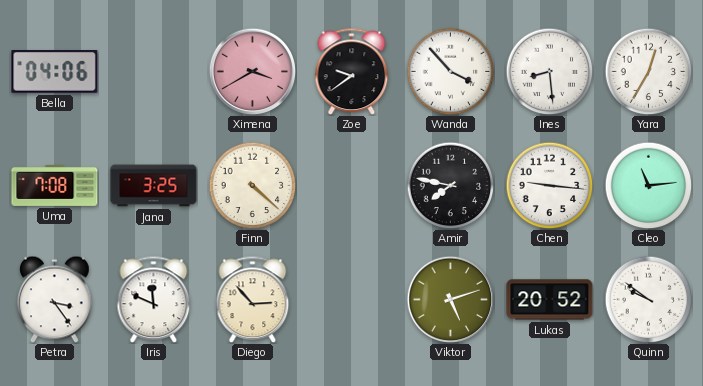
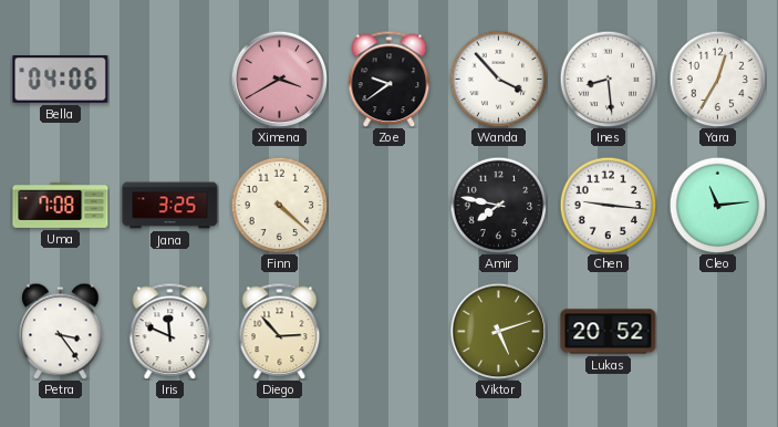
Quinn: 9:51 -> none (648, 299)
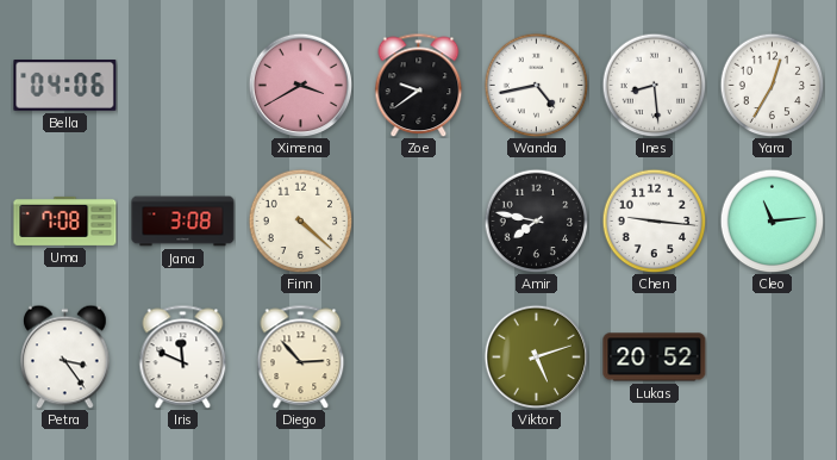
Wanda: 3:53 -> 4:43 (536, 85)
Jana: 3:25 -> 3:08 (183, 222)
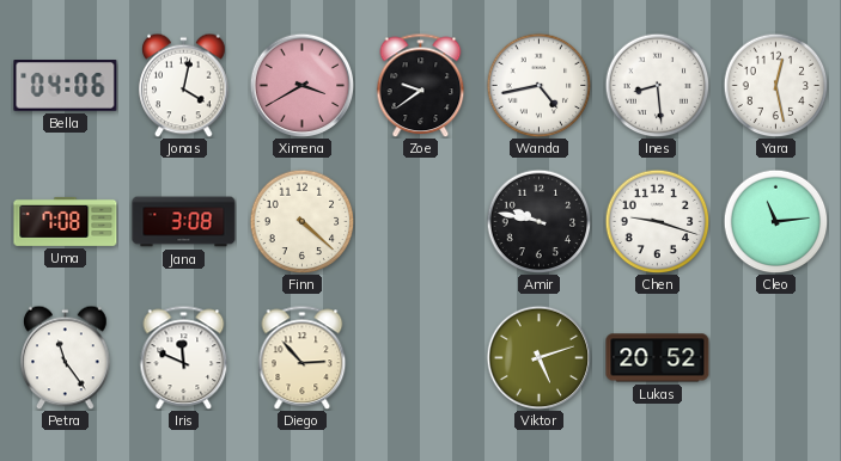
Jonas: none -> 4:02 (184, 85)
Yara: 12:35 -> 12:28 (775, 85)
Amir: 7:47 -> 9:47 (538, 221)
Chen: 9:16 -> 9:18 (657, 221)
Petra: 3:24 -> 11:24 (66, 357)
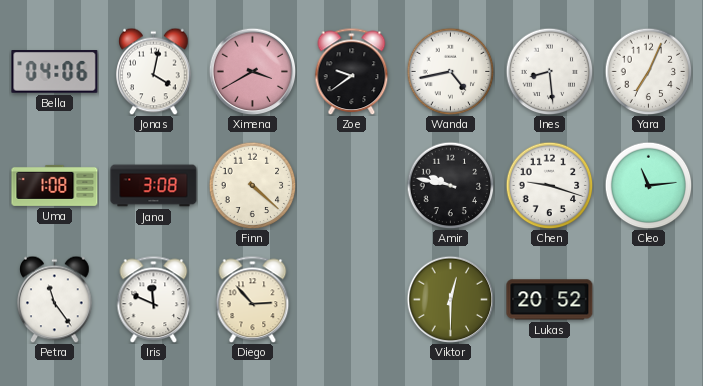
Yara: 12:28 -> 7:04 (648, 71)
Uma: 7:08 -> 1:08 (55, 185)
Viktor: 5:12 -> 12:30 (450, 299)
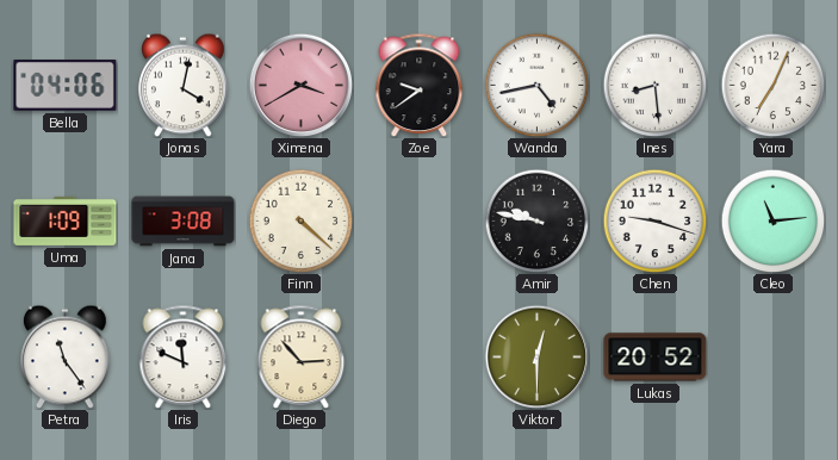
Uma: 1:08 -> 1:09 (66, 220)
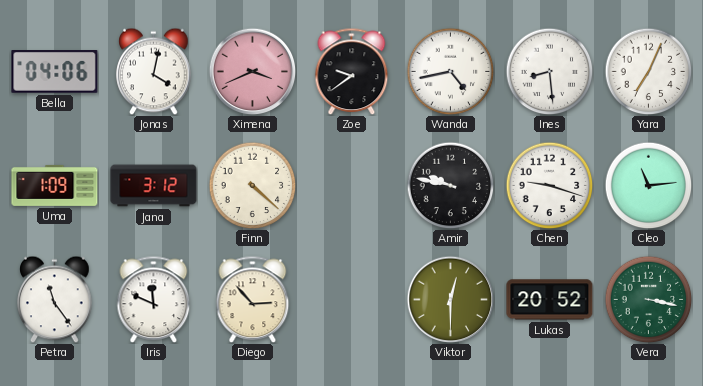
Ximena: 3:40 -> 3:41 (252, 71)
Jana: 3:08 -> 3:12 (154, 186)
Vera: none -> 3:17 (648, 299)
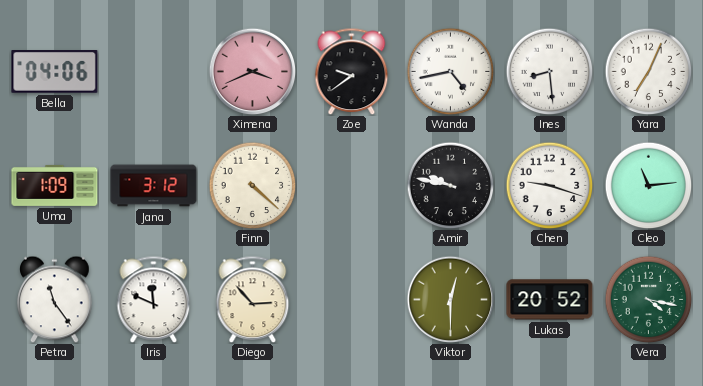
Jonas: 4:02 -> none (154, 71)
Vera: 3:17 -> 4:17 (648, 299)
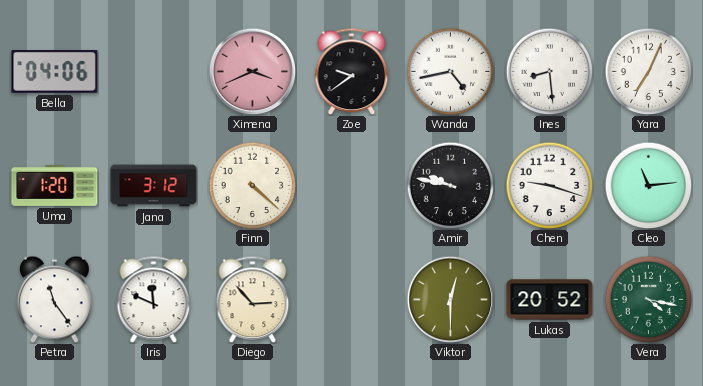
Uma: 1:09 -> 1:20 (55, 185)
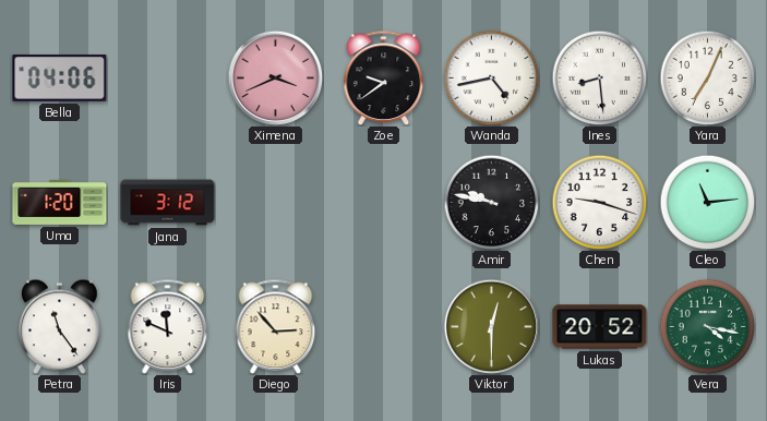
Finn: 4:22 -> none (252, 185)
